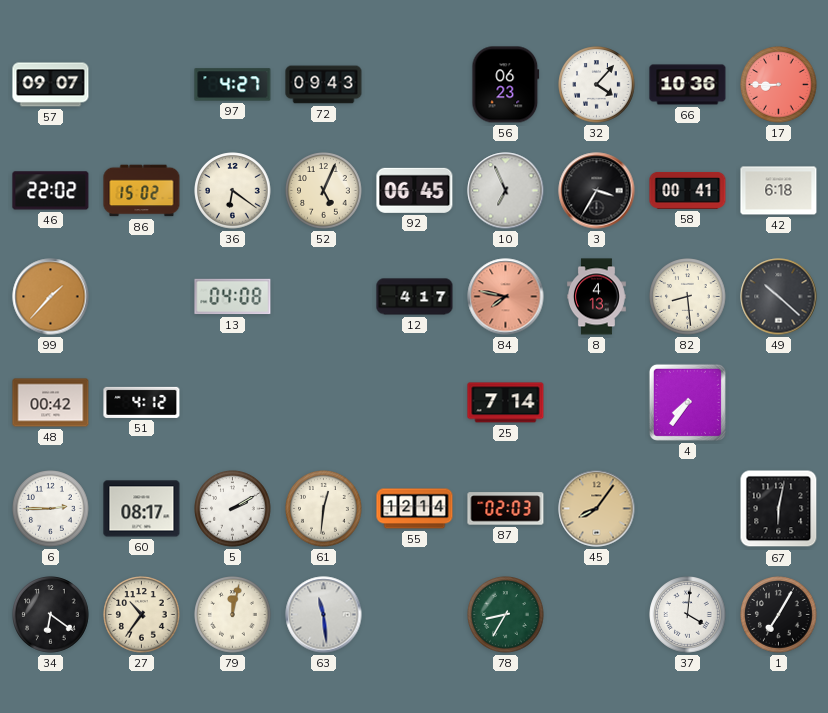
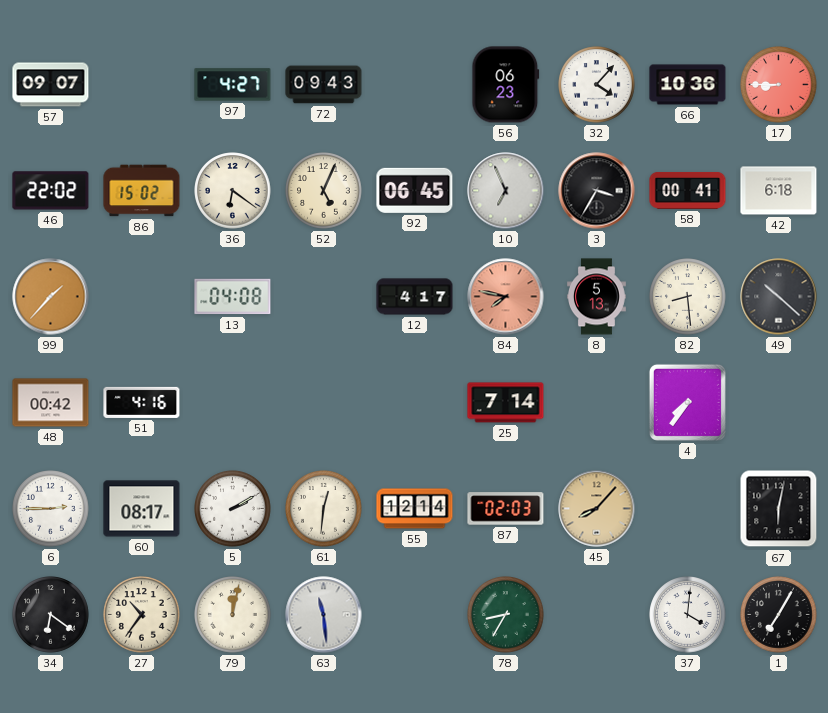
8: 4:13 -> 5:13 (597, 297)
51: 4:12 -> 4:16 (142, 402)
45: 8:06 -> 8:07 (597, 509)
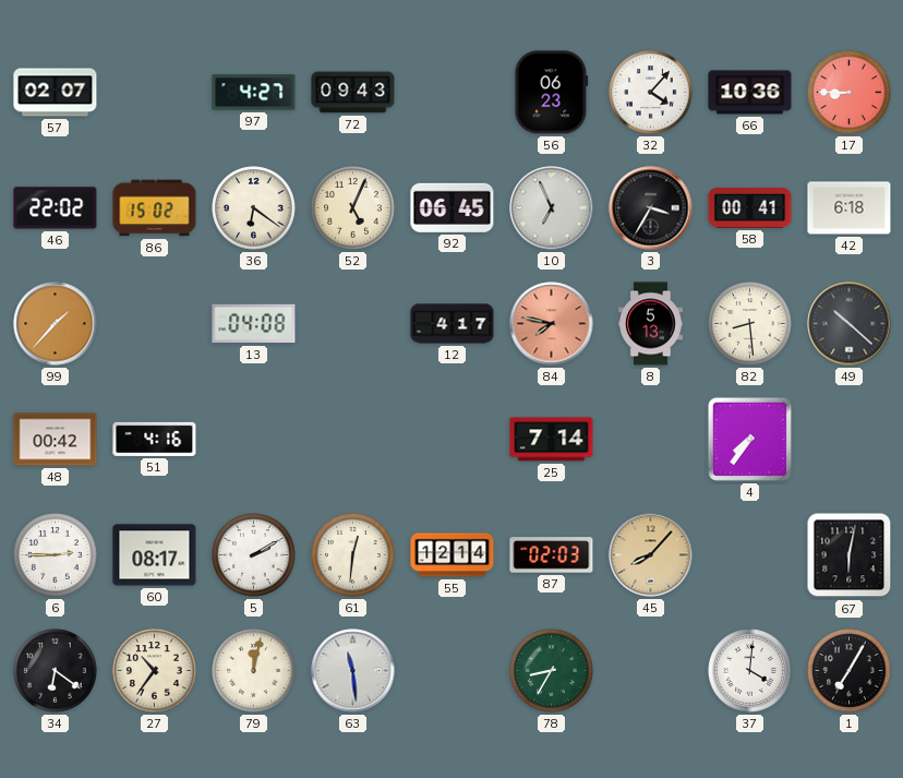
57: 09:07 -> 02:07 (56, 93)
